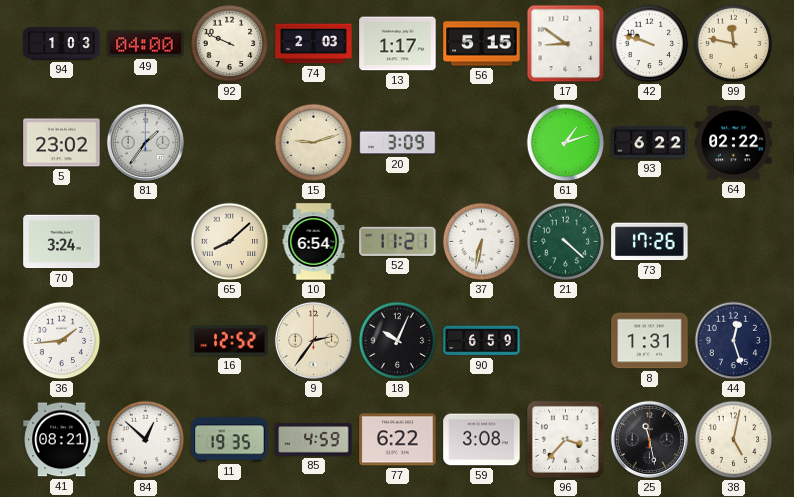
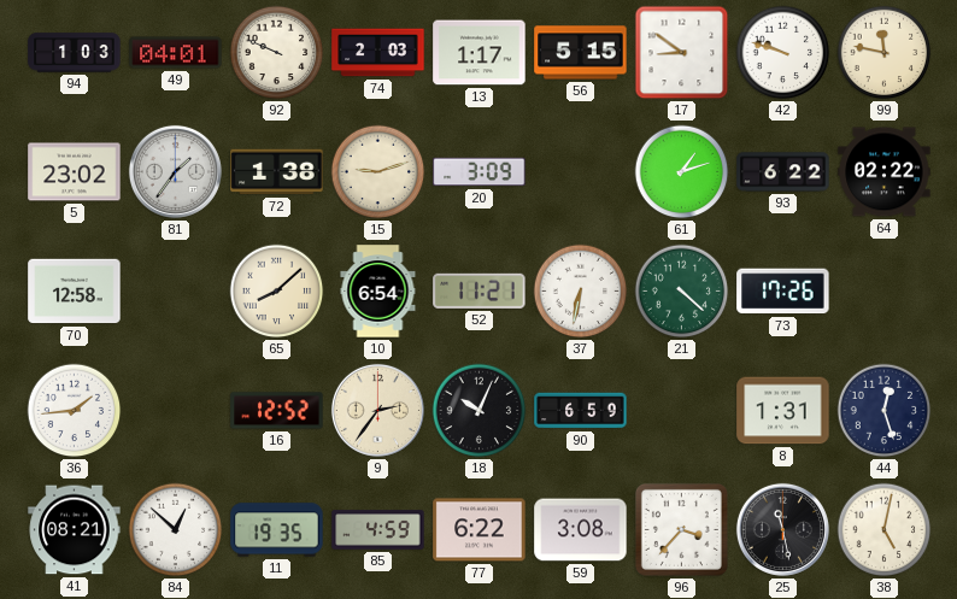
49: 04:00 -> 04:01 (176, 53)
72: none -> 1:38 (277, 172)
70: 3:24 -> 12:58 (75, 292)
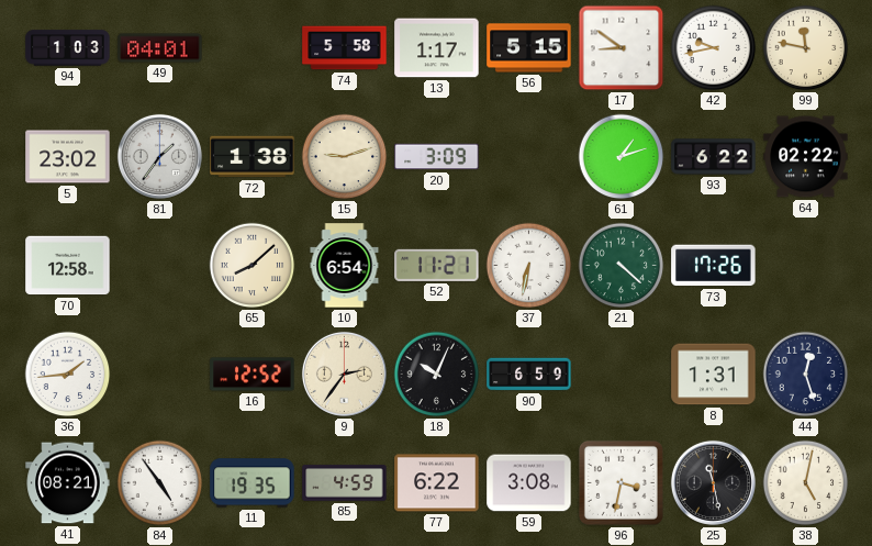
92: 9:49 -> none (277, 53)
74: 2:03 -> 5:58 (345, 48)
42: 9:48 -> 9:43 (714, 48)
84: 12:52 -> 4:54 (160, 483)
96: 3:37 -> 3:32 (621, 482)
